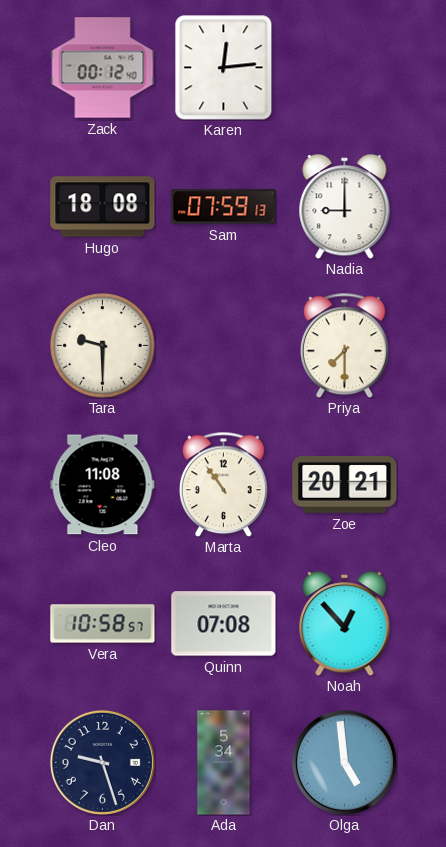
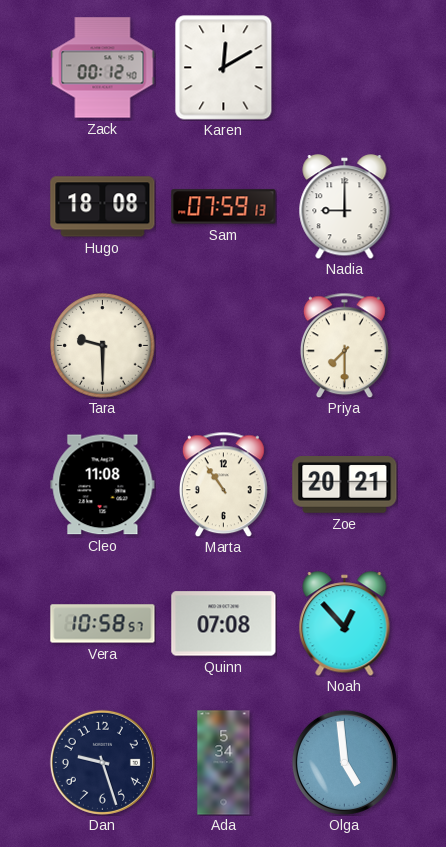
Karen: 12:14 -> 12:10 (224, 68)
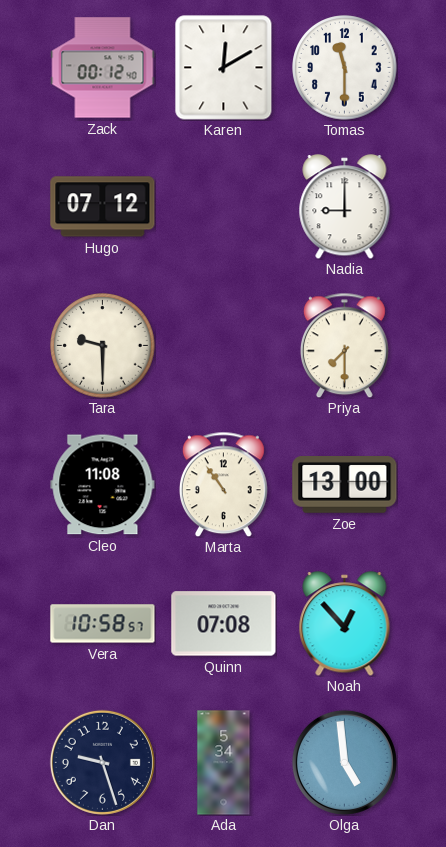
Tomas: none -> 11:30 (345, 68)
Hugo: 18:08 -> 07:12 (103, 207)
Sam: 07:59 -> none (224, 207)
Zoe: 20:21 -> 13:00 (345, 485)
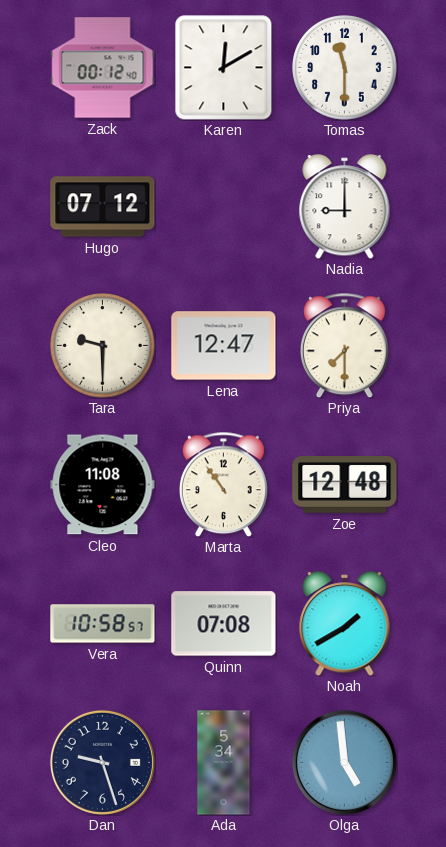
Lena: none -> 12:47 (224, 346)
Zoe: 13:00 -> 12:48 (345, 485)
Noah: 12:53 -> 1:40 (345, 624)
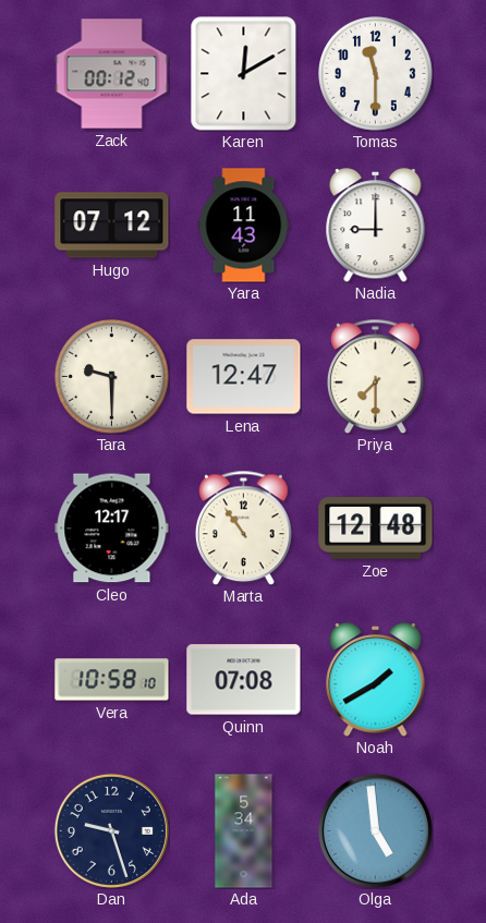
Yara: none -> 11:43 (244, 226)
Cleo: 11:08 -> 12:17 (112, 529)
Vera: 10:58:57 -> 10:58:10 (112, 680)
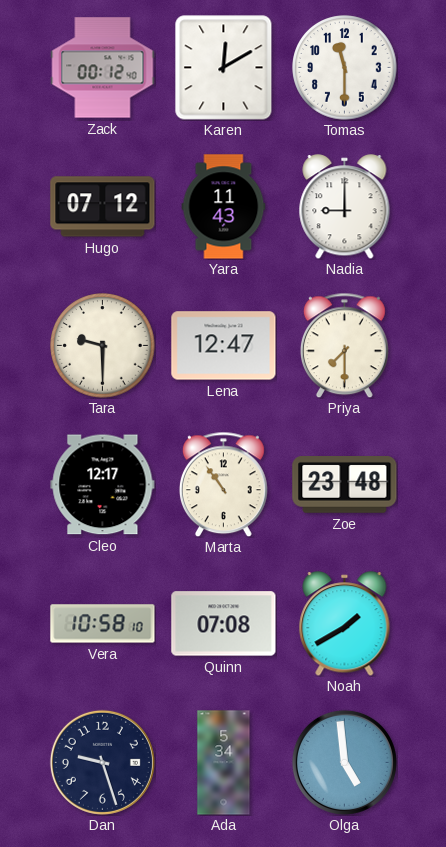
Zoe: 12:48 -> 23:48 (345, 485)
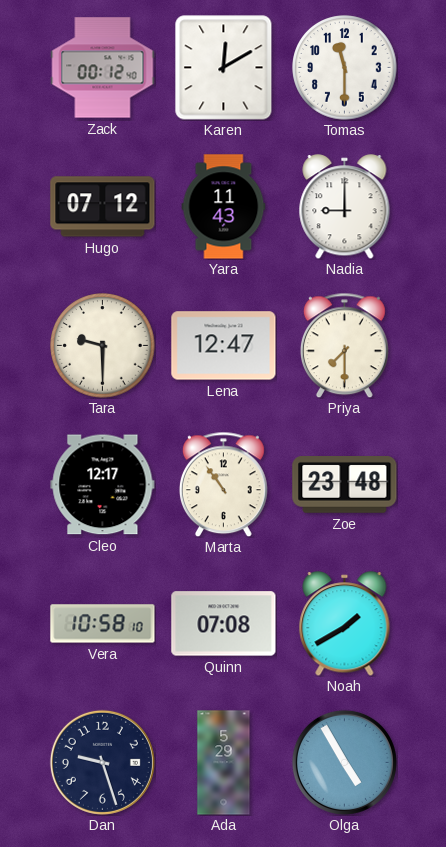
Ada: 5:34 -> 5:29 (224, 763)
Olga: 4:59 -> 4:55 (344, 762)
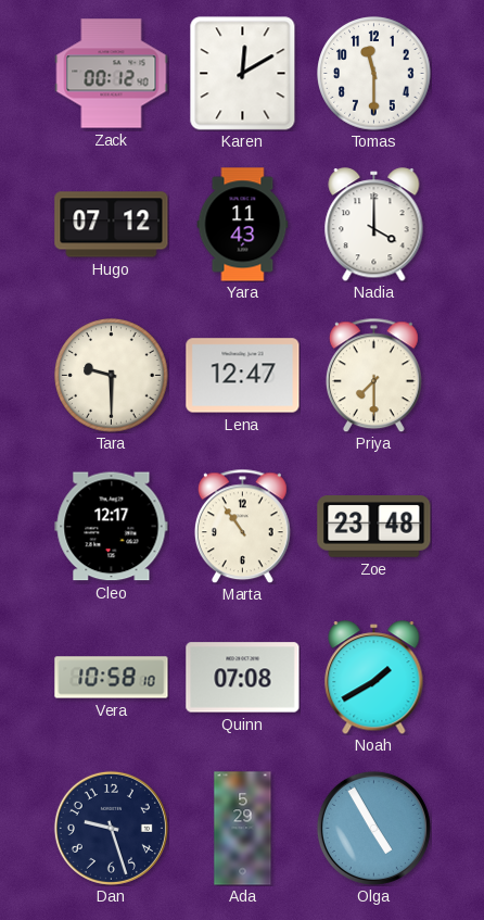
Nadia: 9:00 -> 4:00 (374, 225)
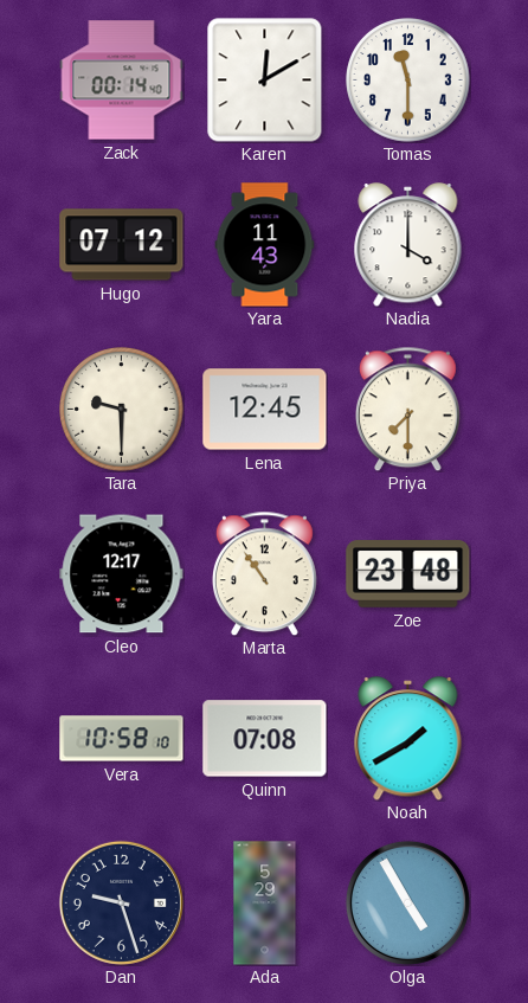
Zack: 00:12 -> 00:14 (122, 81)
Lena: 12:47 -> 12:45 (265, 410)
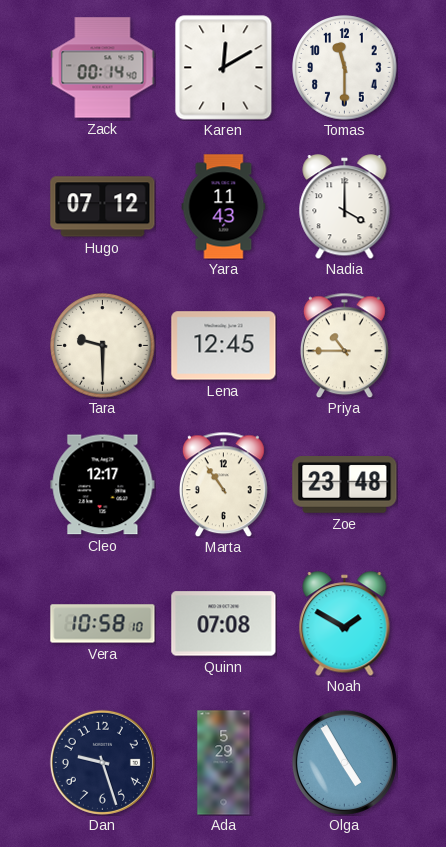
Priya: 7:30 -> 10:45 (344, 345)
Noah: 1:40 -> 1:50 (345, 624)
